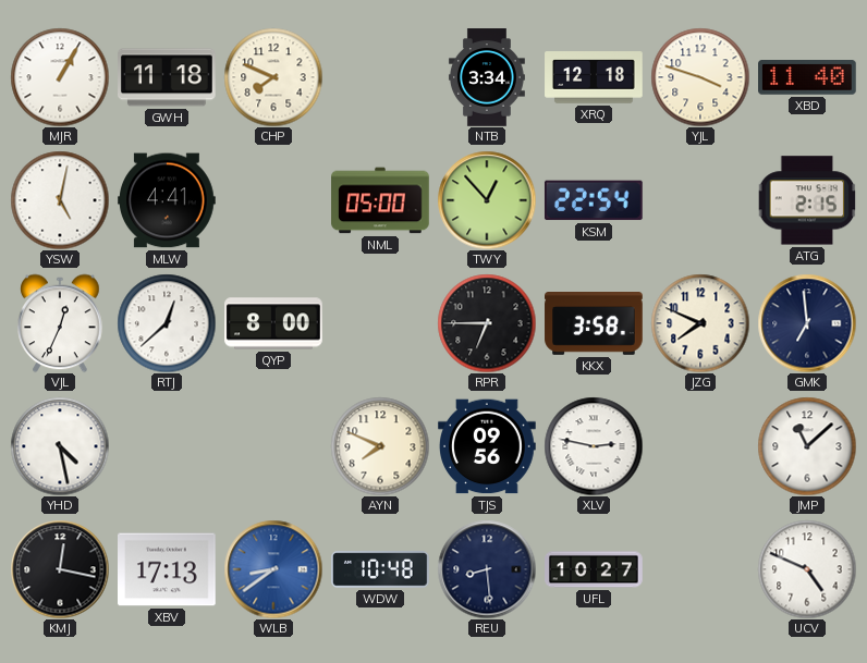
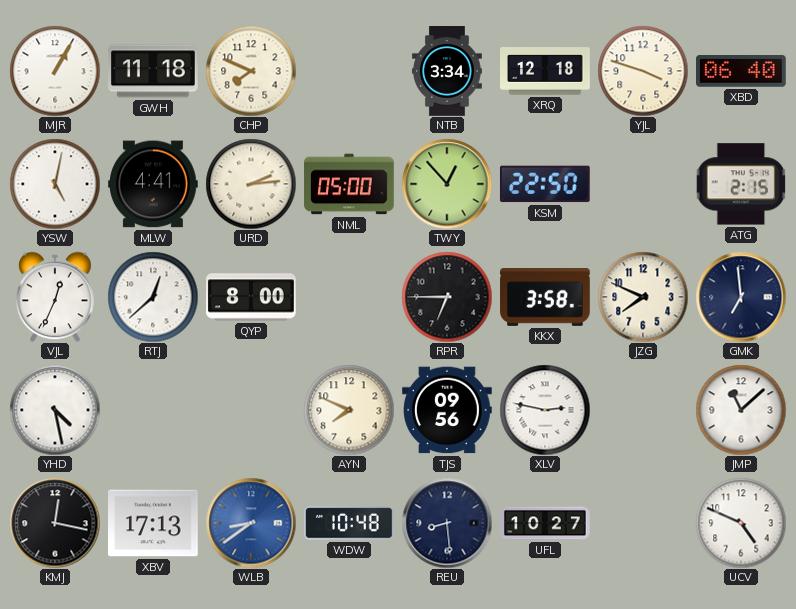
XBD: 11:40 -> 06:40 (742, 71)
URD: none -> 2:14 (251, 184)
KSM: 22:54 -> 22:50 (545, 184)
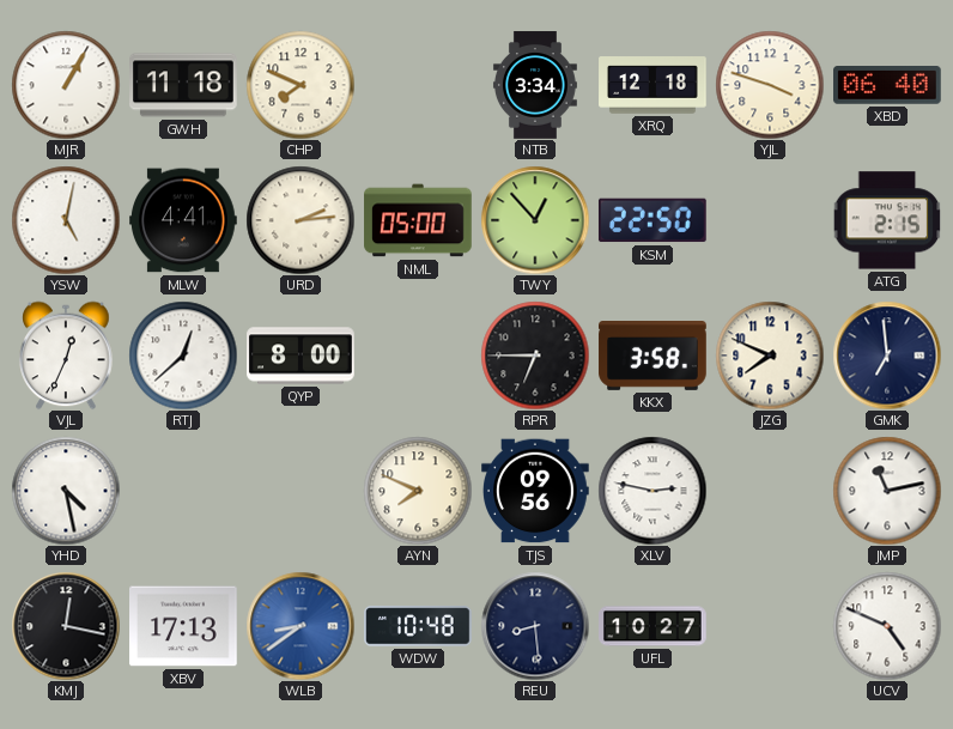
JMP: 11:08 -> 11:13 (887, 491)
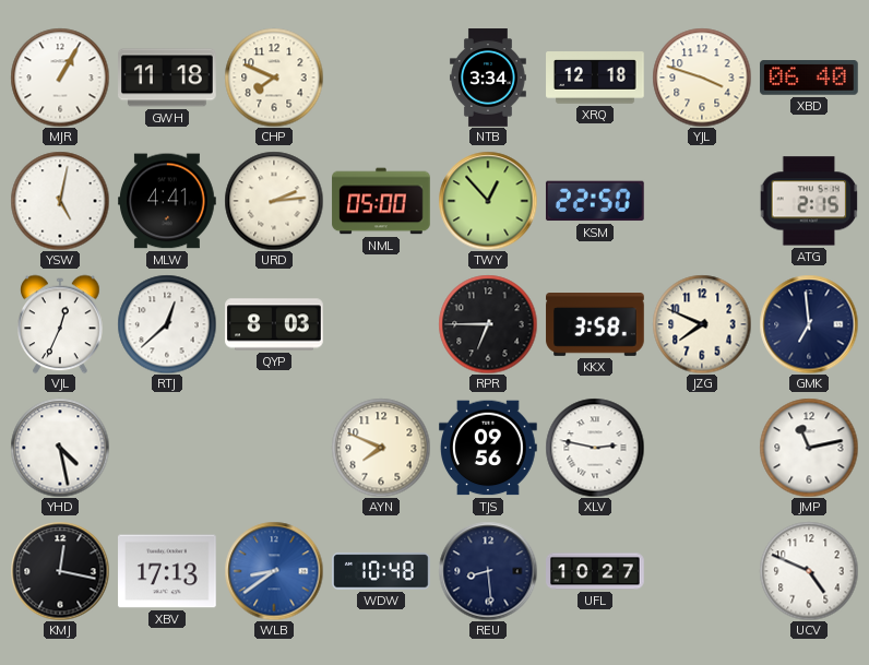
QYP: 8:00 -> 8:03 (274, 324)
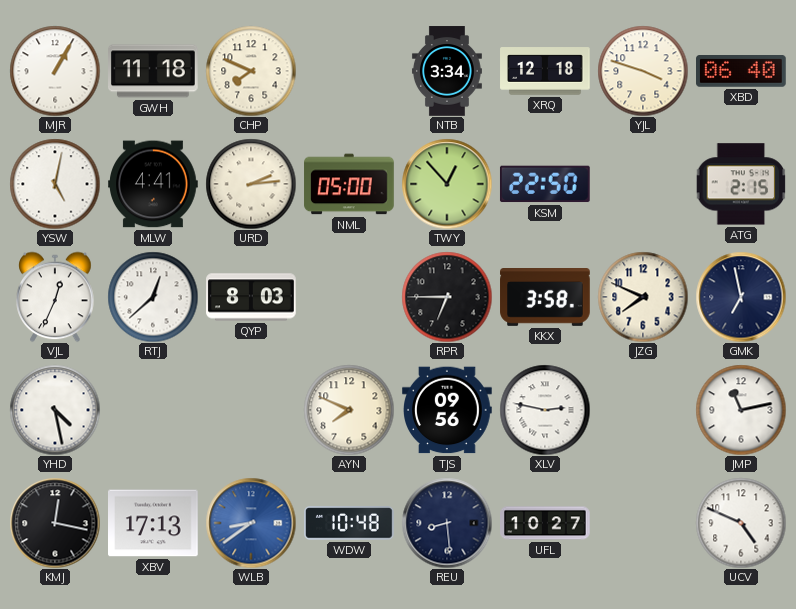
GMK: 6:59 -> 6:58 (741, 297)
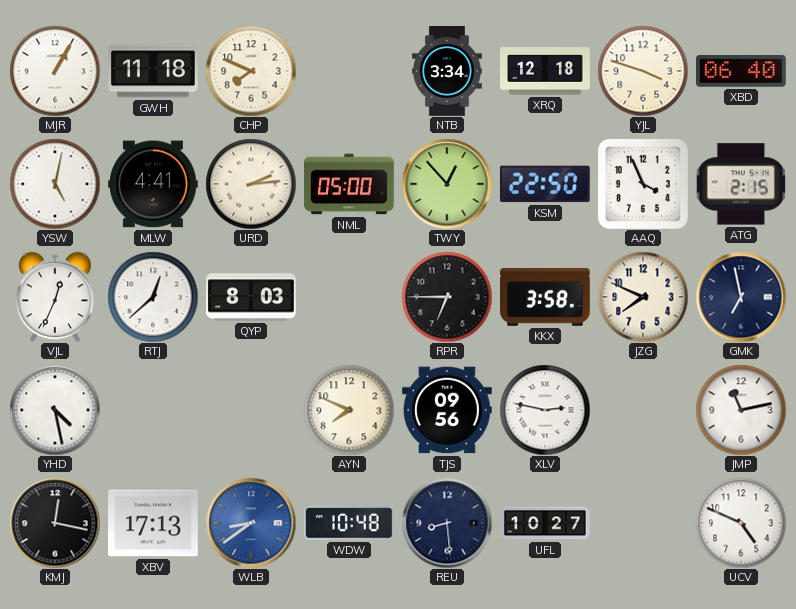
AAQ: none -> 3:56 (643, 184)
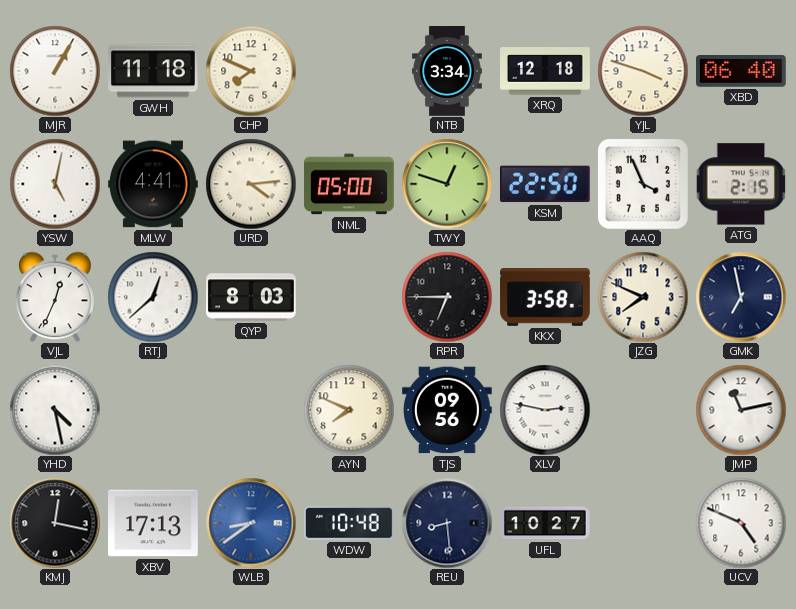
URD: 2:14 -> 4:14 (251, 184)
TWY: 12:53 -> 12:48 (447, 184)
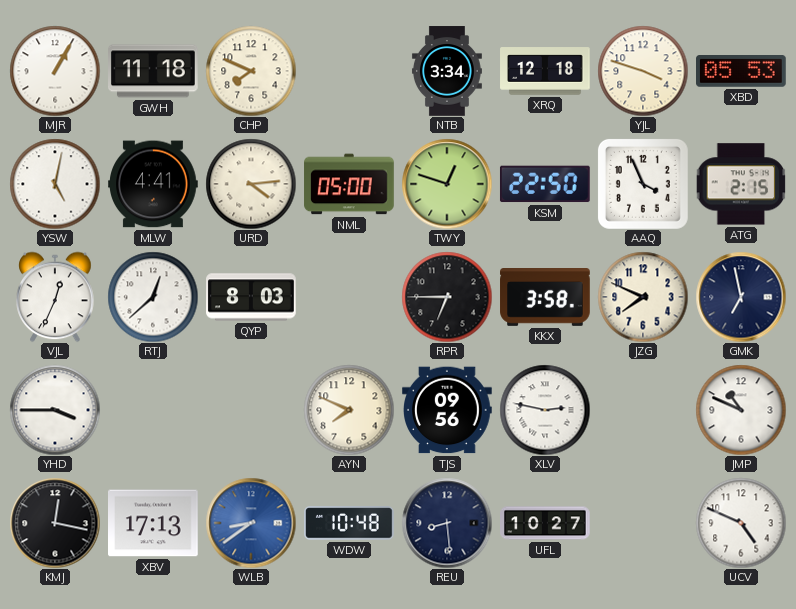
XBD: 06:40 -> 05:53 (742, 71)
YHD: 4:28 -> 3:45 (55, 410)
JMP: 11:13 -> 10:49 (741, 410)
